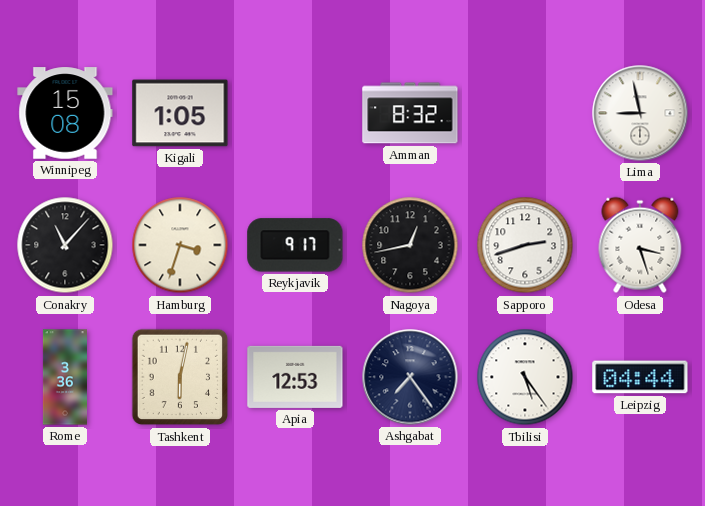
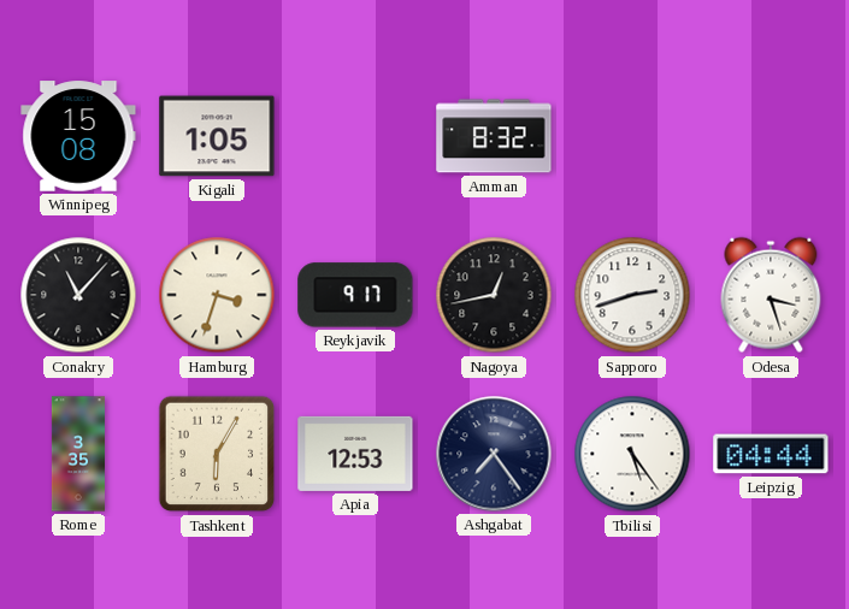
Lima: 8:58 -> none (640, 113)
Rome: 3:36 -> 3:35 (77, 454)
Tashkent: 6:02 -> 6:05 (217, 454)
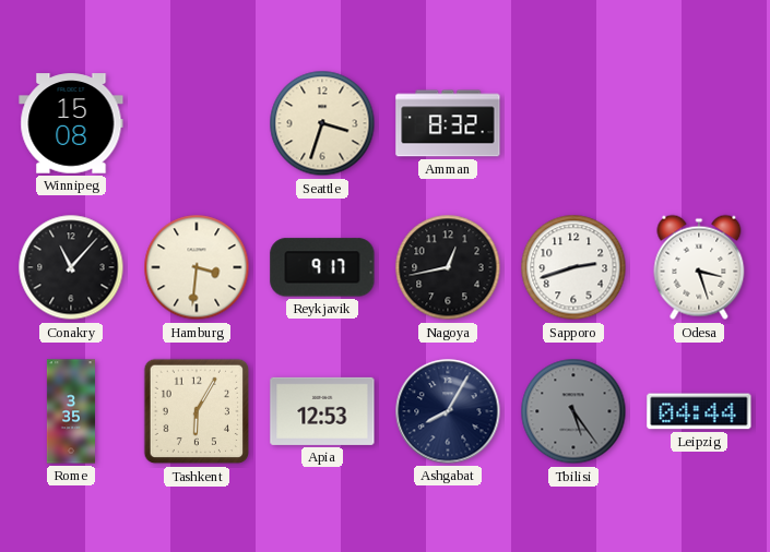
Kigali: 1:05 -> none (217, 136)
Seattle: none -> 3:33 (322, 123)
Hamburg: 3:33 -> 3:31 (197, 267)
Ashgabat: 7:24 -> 8:05 (448, 411)
Tbilisi dial: white -> grey (573, 411)
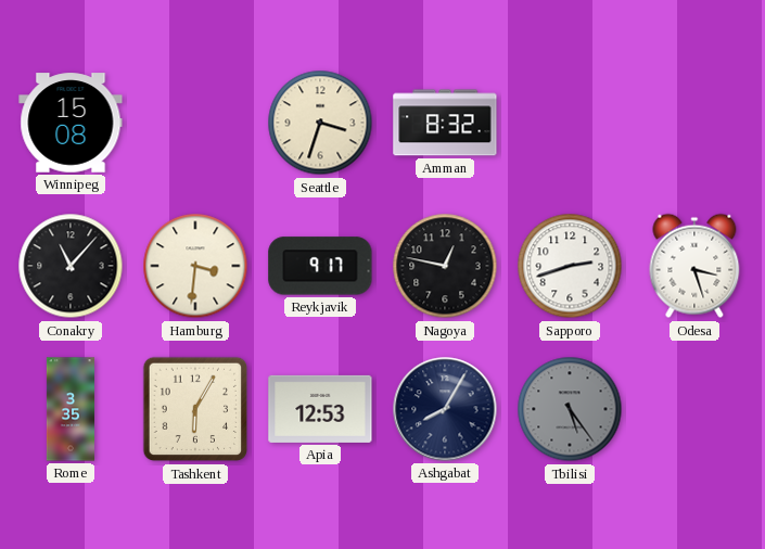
Nagoya: 12:43 -> 12:47 (445, 266)
Leipzig: 04:44 -> none (699, 411)
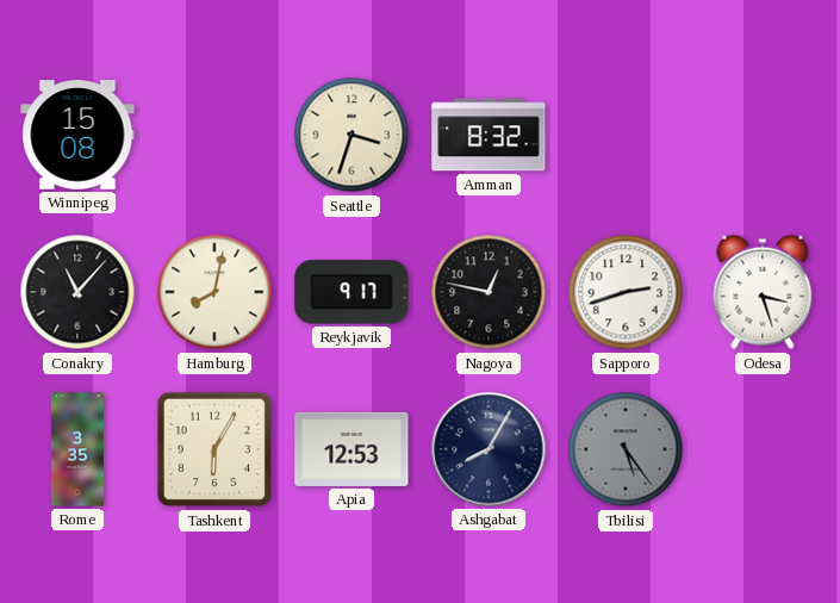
Hamburg: 3:31 -> 8:02 (214, 292)
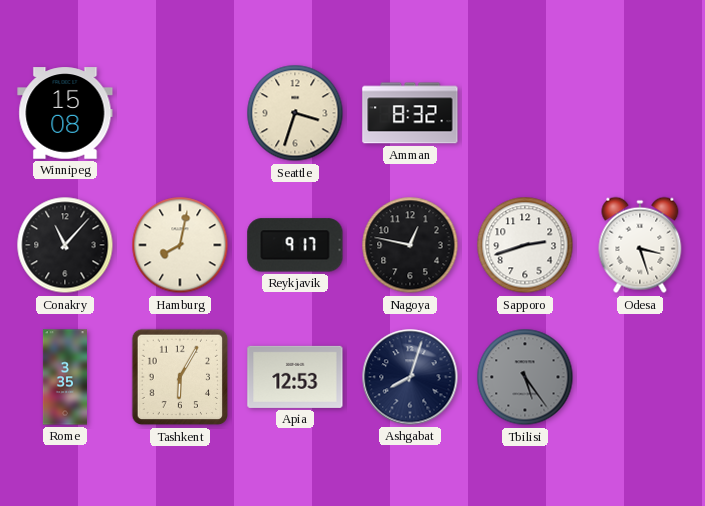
Ashgabat: 8:05 -> 8:03 (410, 377)
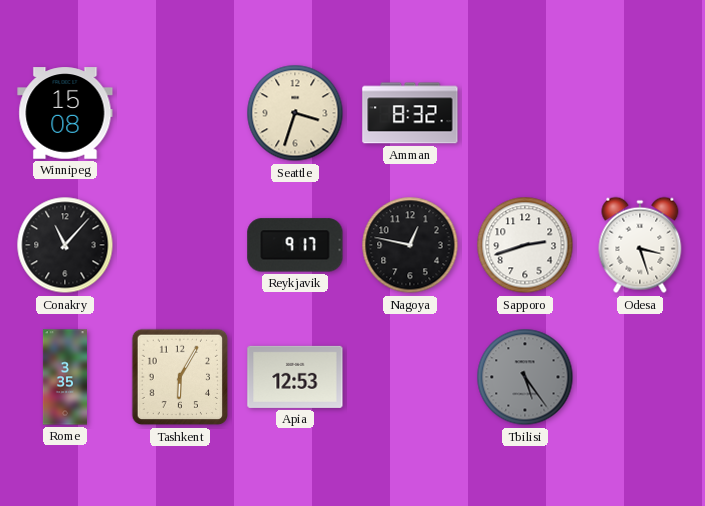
Hamburg: 8:02 -> none (180, 245)
Ashgabat: 8:03 -> none (410, 377)
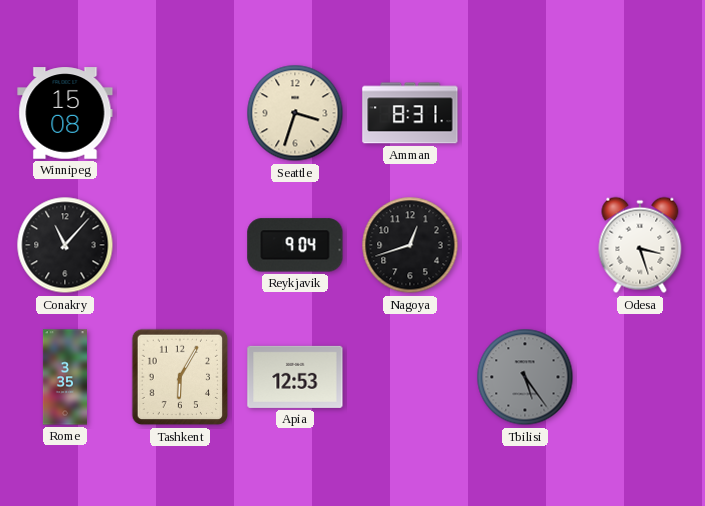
Amman: 8:32 -> 8:31 (410, 113)
Reykjavik: 9:17 -> 9:04 (295, 245)
Nagoya: 12:47 -> 12:42 (410, 245)
Sapporo: 2:42 -> none (525, 245)
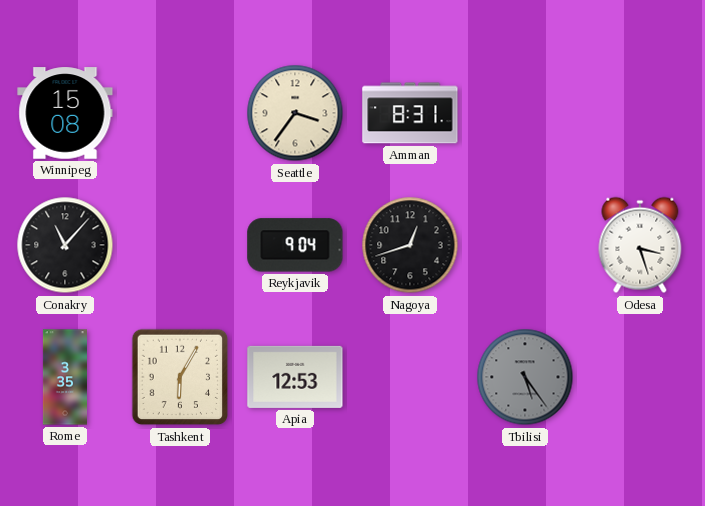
Seattle: 3:33 -> 3:36 (295, 113)
